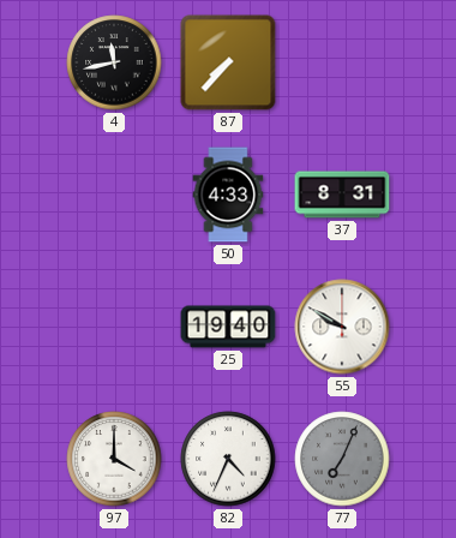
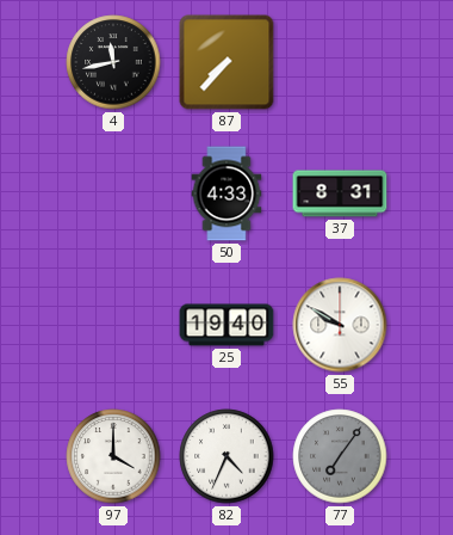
77: 7:04 -> 7:06 (340, 456)
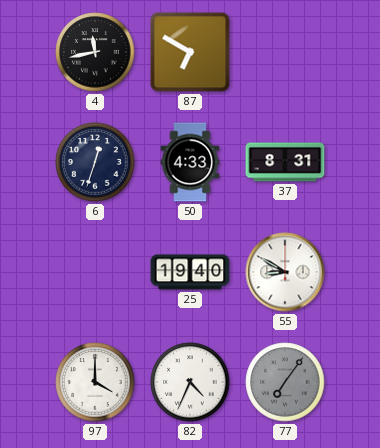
87: 7:37 -> 6:50 (190, 52)
6: none -> 12:33 (95, 162)
55: 9:50 -> 8:50 (285, 272)
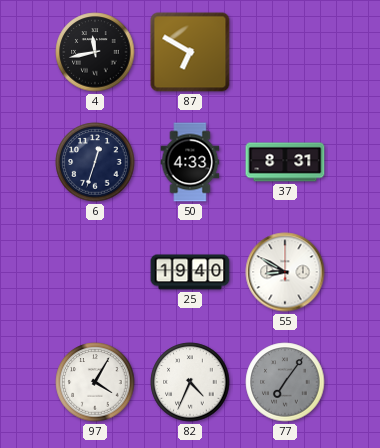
97: 4:00 -> 4:05 (95, 382)
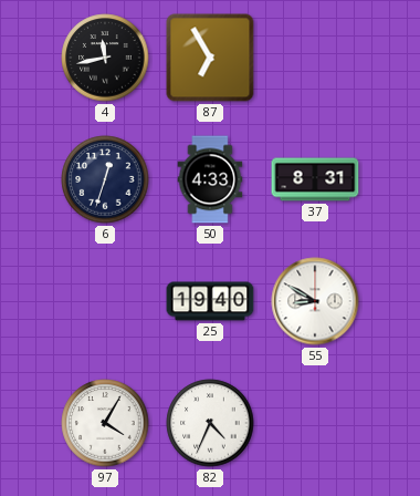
87: 6:50 -> 6:55 (210, 58)
77: 7:06 -> none (285, 382)
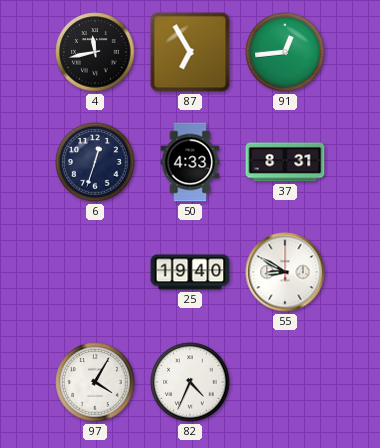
91: none -> 12:44 (285, 52)
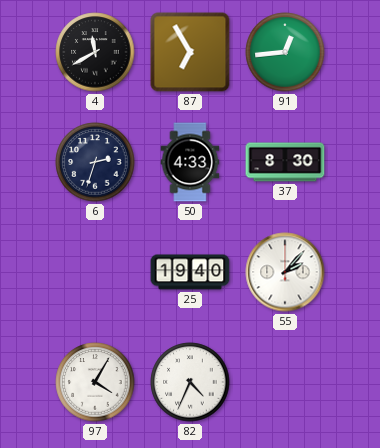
4: 11:43 -> 11:40 (95, 52)
6: 12:33 -> 2:33 (95, 162)
37: 8:31 -> 8:30 (285, 162)
55: 8:50 -> 2:07 (285, 272)
